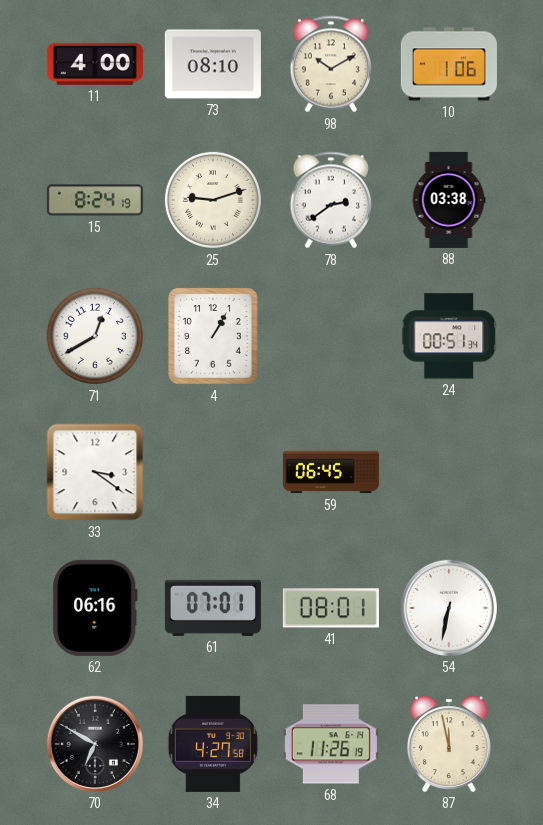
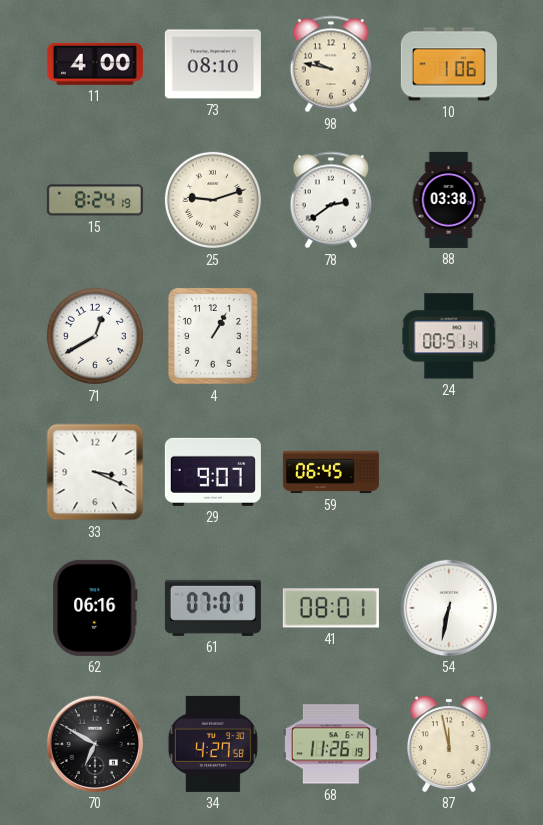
98: 10:10 -> 9:47 (330, 64)
33: 3:21 -> 3:19 (95, 472)
29: none -> 9:07 (213, 472)
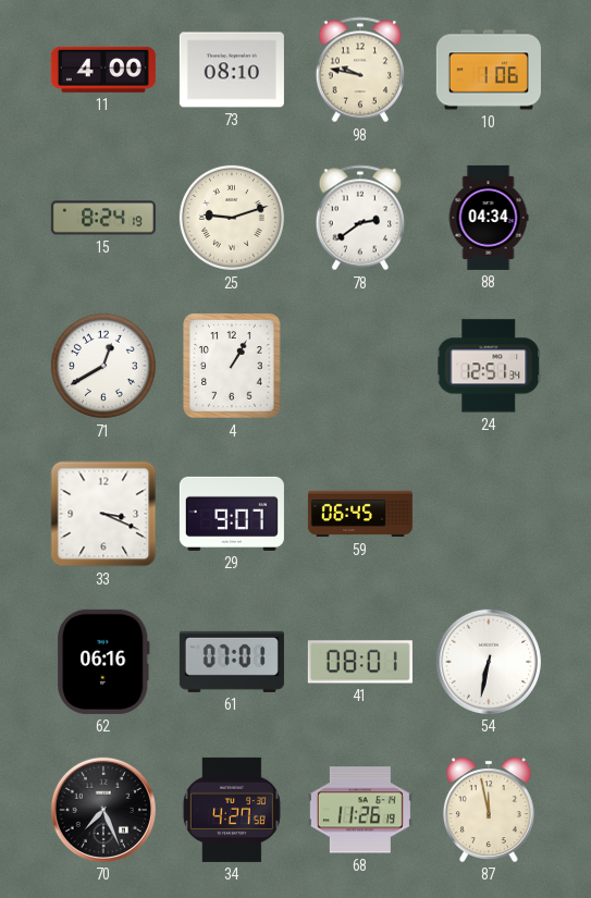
88: 03:38 -> 04:34 (489, 218)
24: 00:51 -> 12:51 (489, 366)
70: 6:50 -> 7:26 (103, 810)
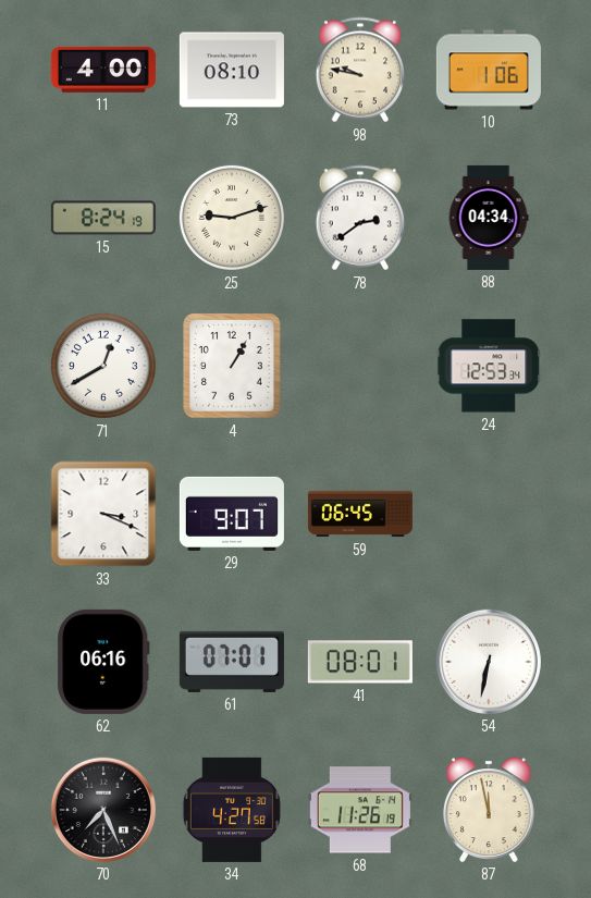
24: 12:51 -> 12:53 (489, 366)
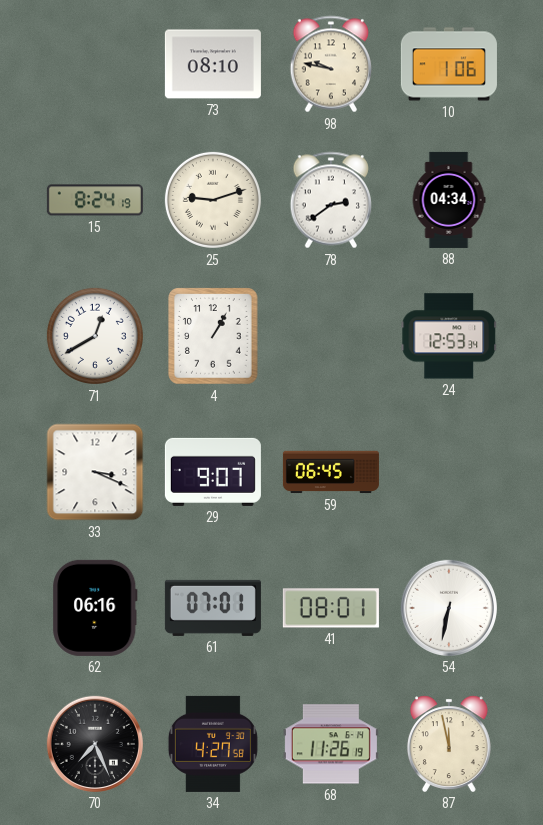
11: 4:00 -> none (103, 70)
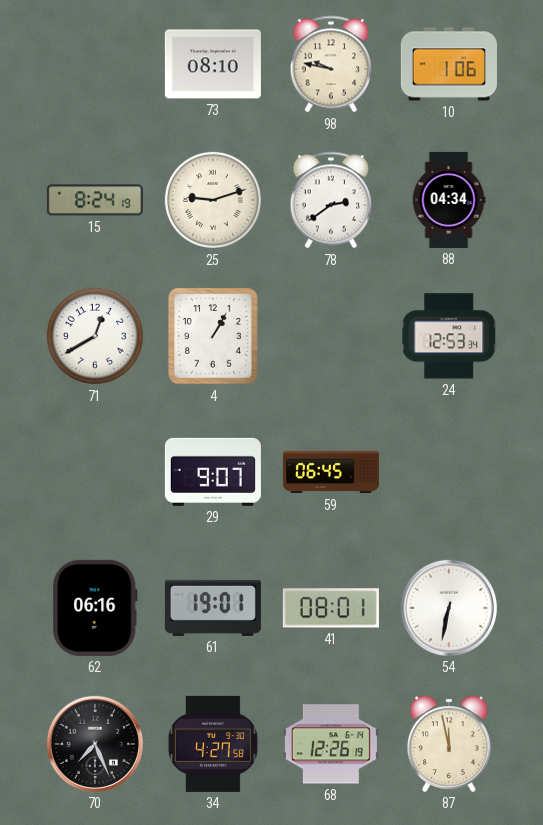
33: 3:19 -> none (95, 472)
61: 07:01 -> 19:01 (213, 608)
68: 11:26 -> 12:26 (331, 744)
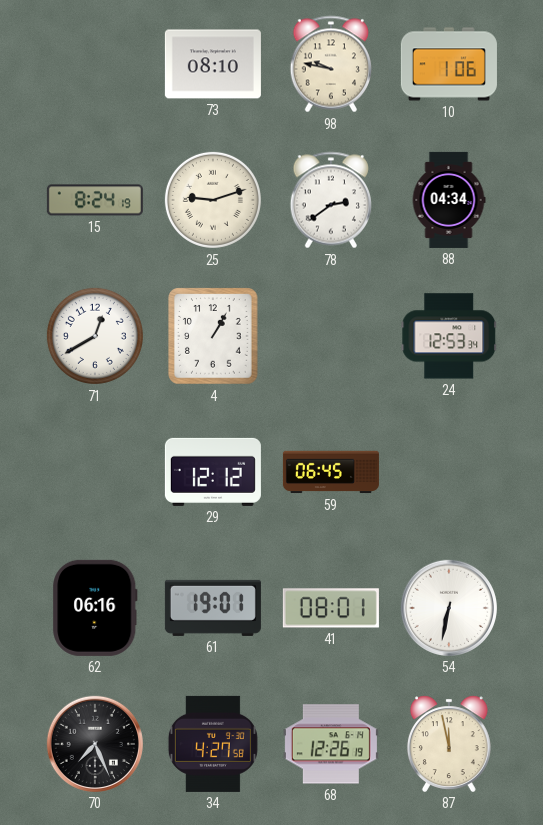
29: 9:07 -> 12:12 (213, 472)
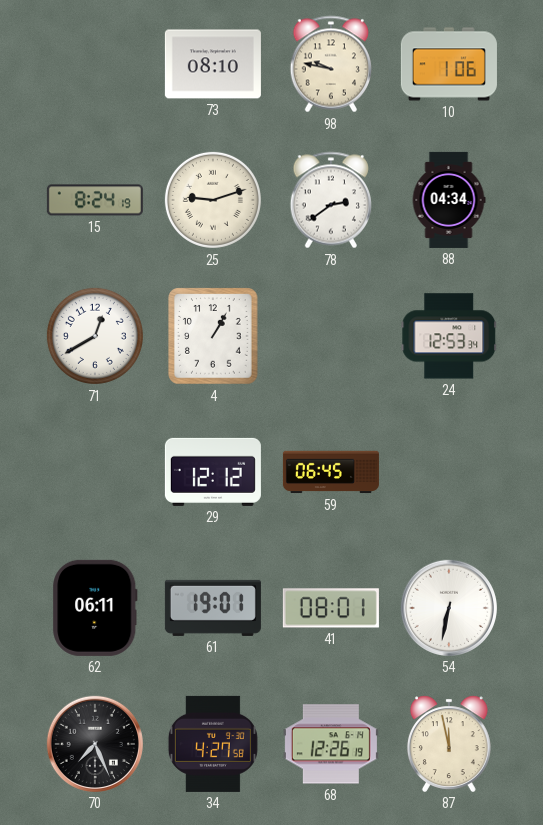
62: 06:16 -> 06:11 (95, 608)
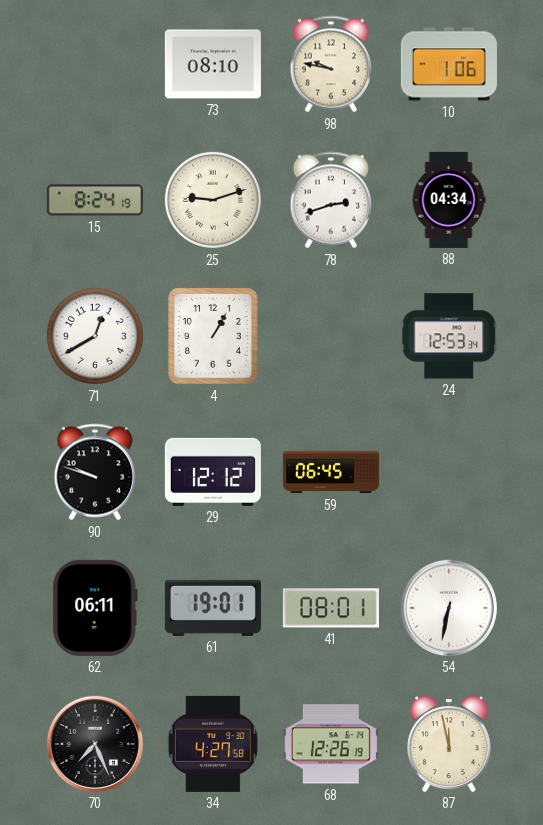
78: 2:39 -> 2:42 (330, 200)
90: none -> 9:48 (94, 472)
